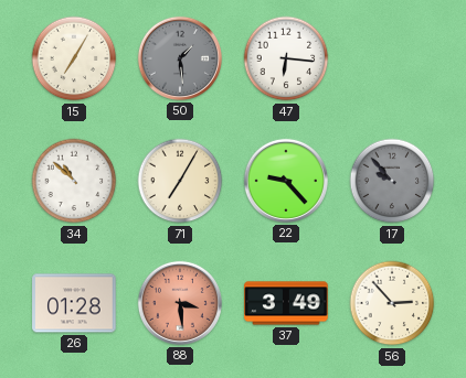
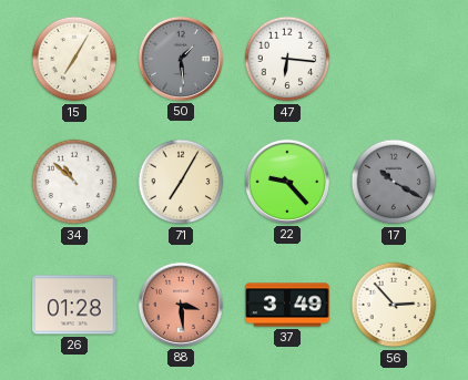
17: 9:53 -> 10:20 (394, 182)
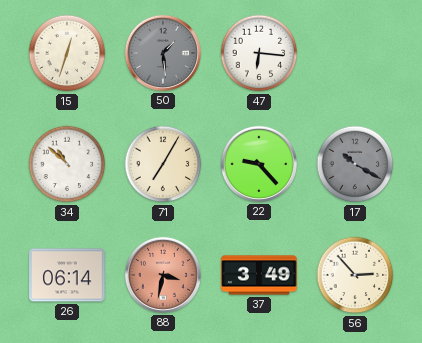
15: 7:05 -> 12:33 (67, 53)
26: 01:28 -> 06:14 (67, 275)
88: 3:29 -> 3:32 (163, 275)
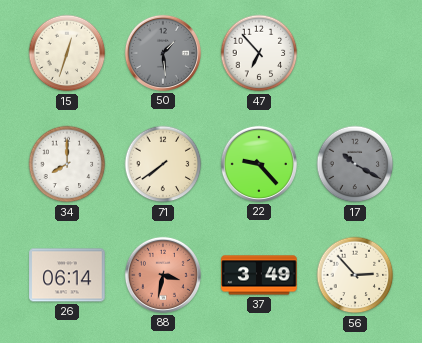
47: 6:16 -> 6:53 (259, 53)
34: 10:52 -> 8:00 (67, 164)
71: 7:05 -> 7:39 (163, 164)
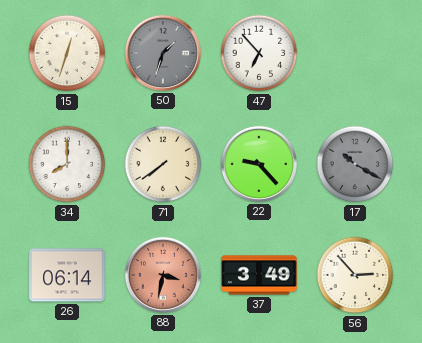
50: 1:29 -> 1:33 (163, 53)
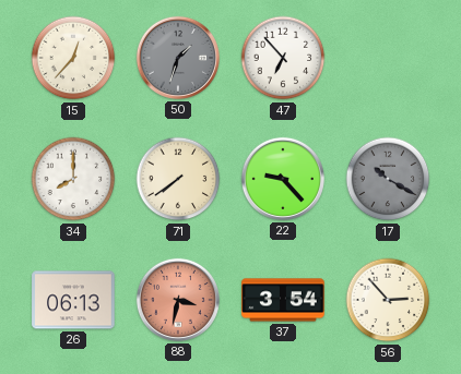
15: 12:33 -> 12:37 (73, 58)
26: 06:14 -> 06:13 (73, 300)
37: 3:49 -> 3:54 (283, 300)
